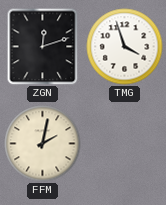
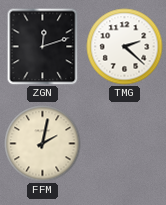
TMG: 3:57 -> 2:22 (125, 47)
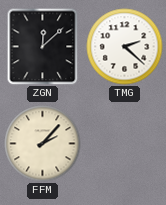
ZGN: 12:12 -> 12:08 (43, 46)
FFM: 2:02 -> 2:07 (43, 144)
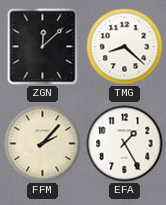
TMG: 2:22 -> 8:22 (125, 47)
EFA: none -> 1:25 (125, 144)
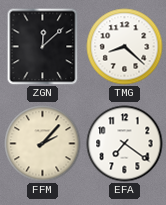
EFA: 1:25 -> 7:21 (125, 144)
